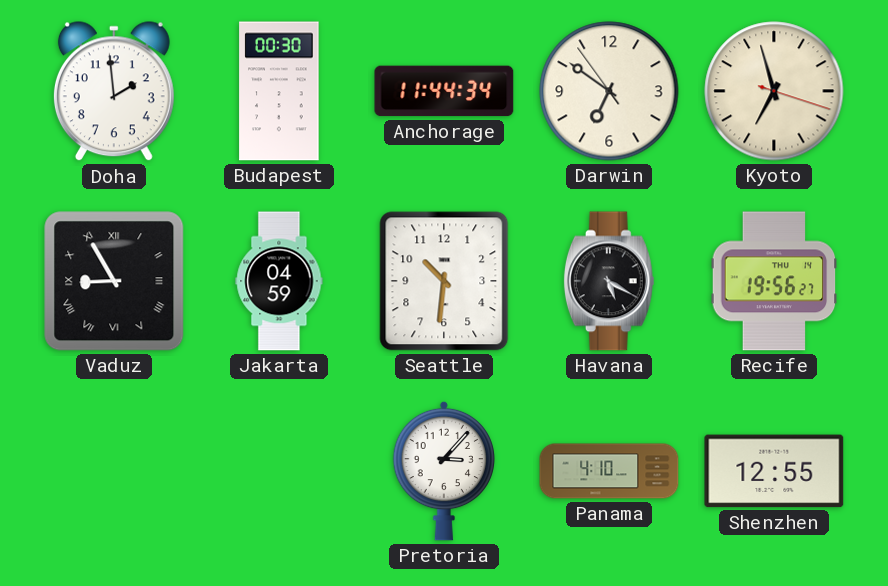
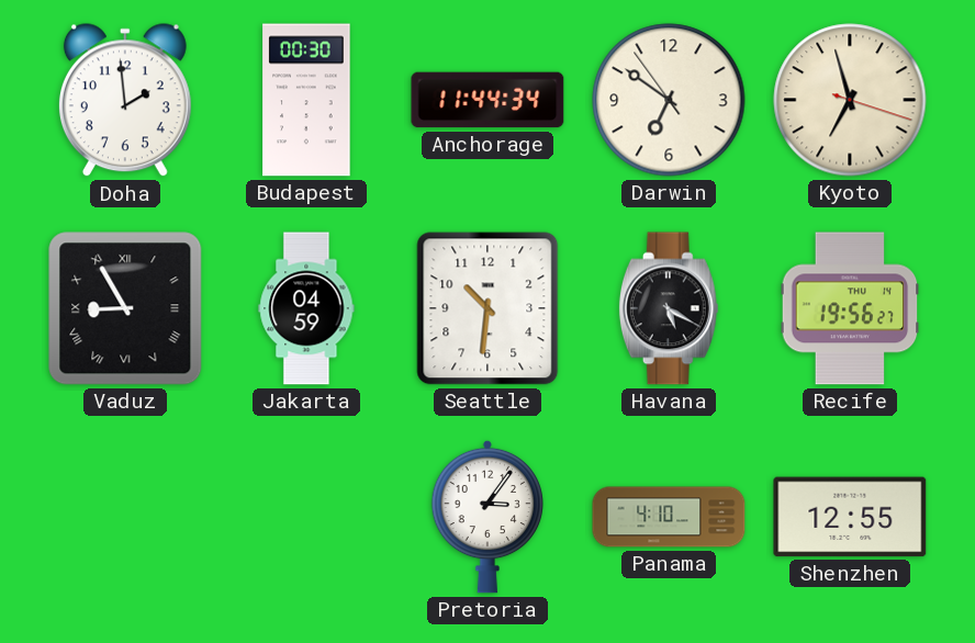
Pretoria: 3:07 -> 3:06 (486, 517)
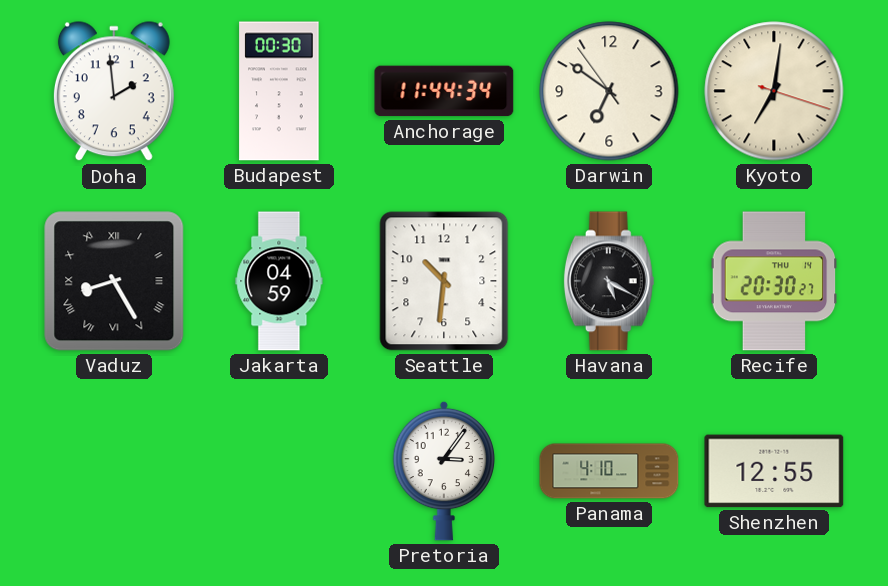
Kyoto: 6:57 -> 7:01 (774, 91)
Vaduz: 8:55 -> 8:25 (114, 281)
Recife: 19:56 -> 20:30 (774, 281)
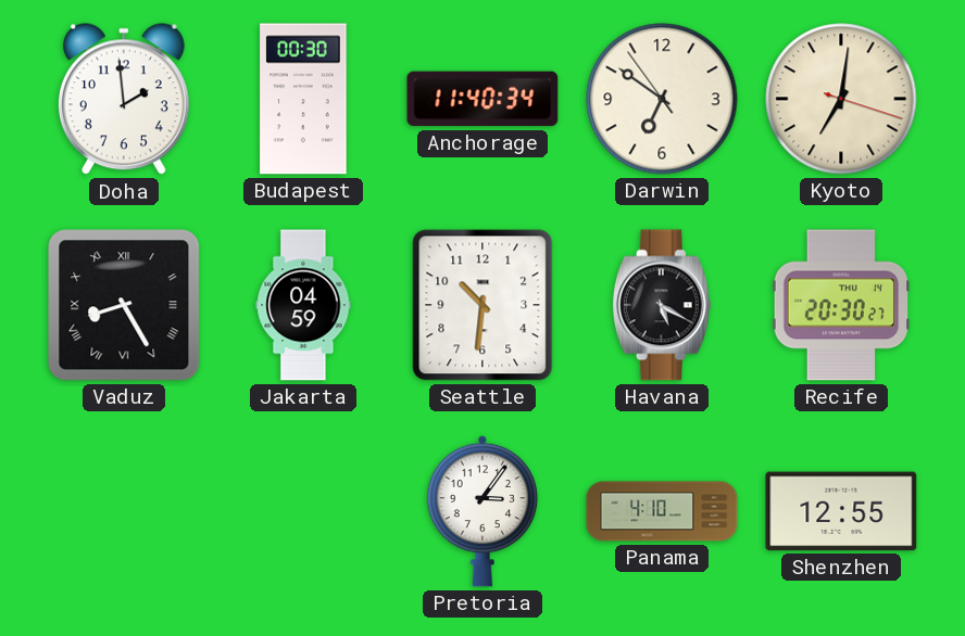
Anchorage: 11:44 -> 11:40 (482, 99)
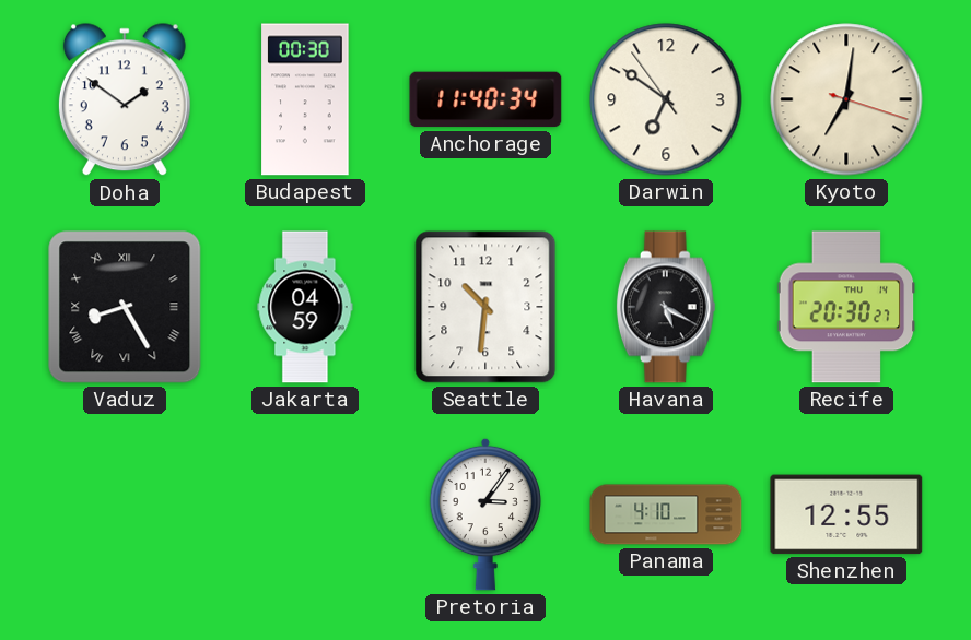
Doha: 1:59 -> 1:51 (125, 100)
